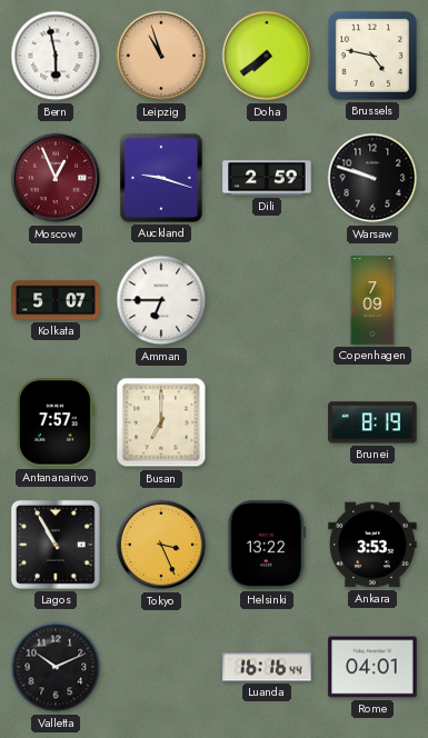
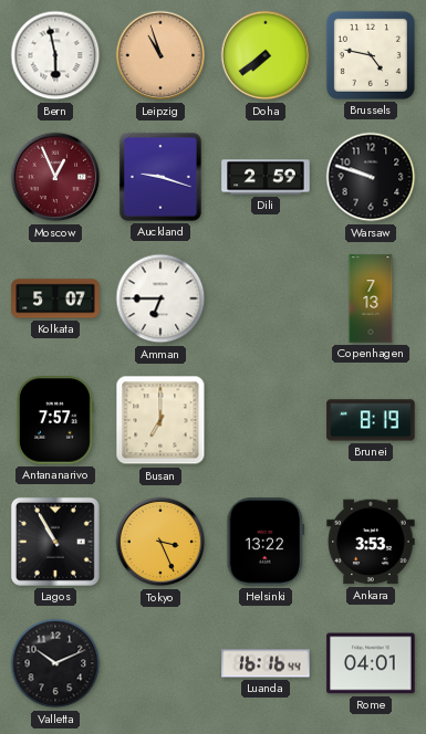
Copenhagen: 7:09 -> 7:13 (371, 298)
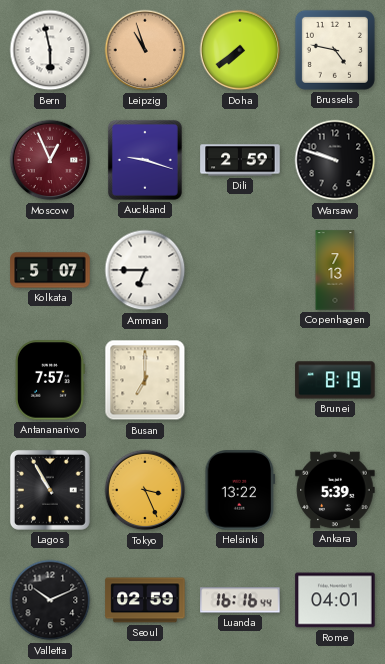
Ankara: 3:53 -> 5:39 (335, 490)
Seoul: none -> 02:59 (145, 600)
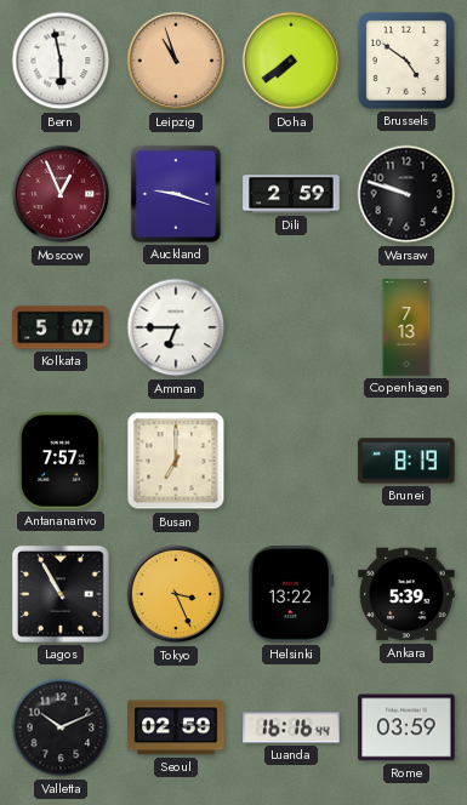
Brussels: 4:47 -> 4:51 (406, 61)
Rome: 04:01 -> 03:59 (406, 727)
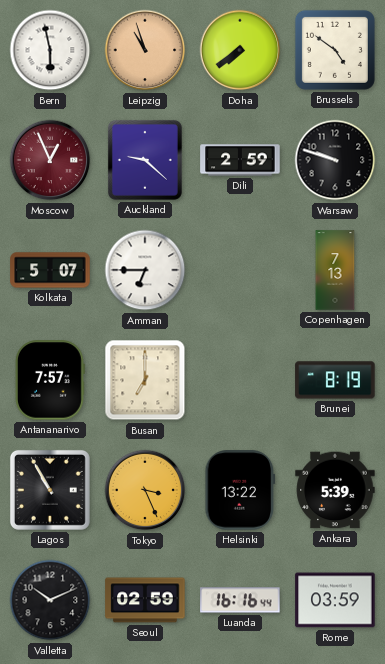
Auckland: 9:18 -> 9:22 (145, 160)
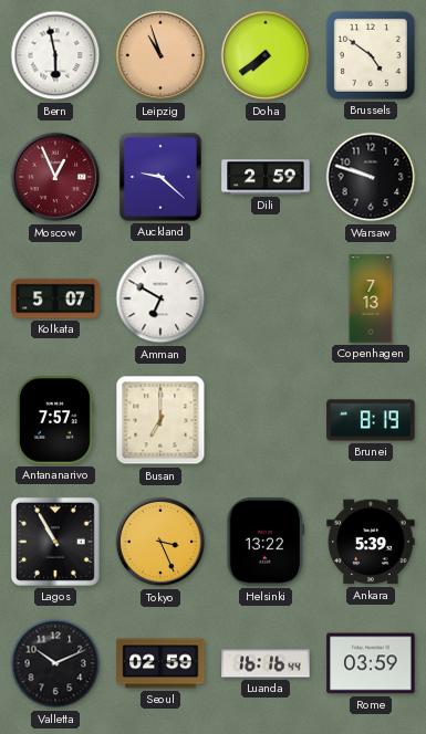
Amman: 6:45 -> 6:50 (160, 298)
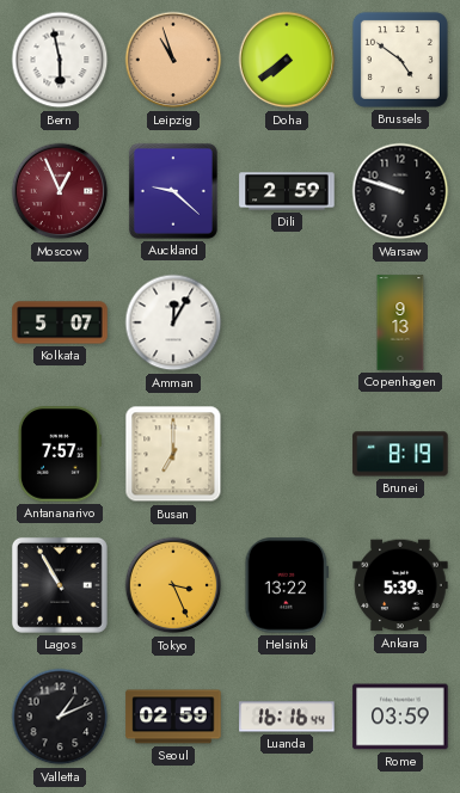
Amman: 6:50 -> 12:05 (173, 322)
Copenhagen: 7:13 -> 9:13 (400, 322)
Valletta: 10:11 -> 1:11 (60, 717)
